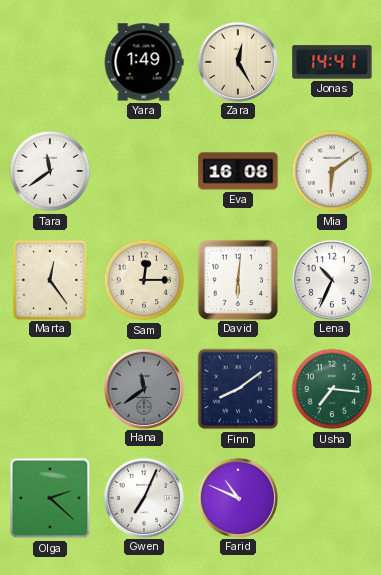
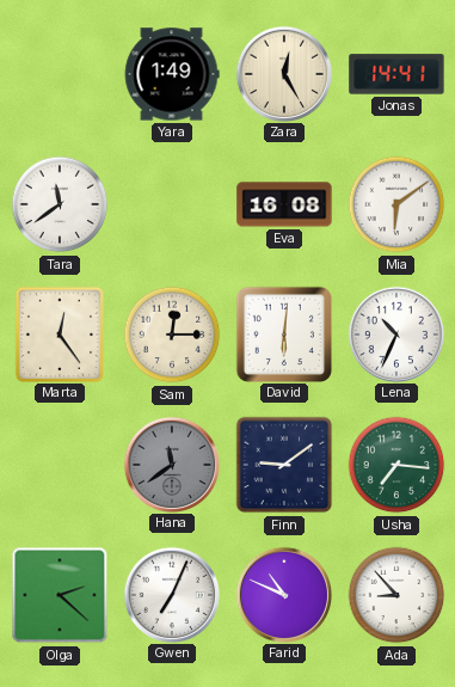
Finn: 8:09 -> 9:09 (284, 465)
Ada: none -> 8:53 (396, 595)
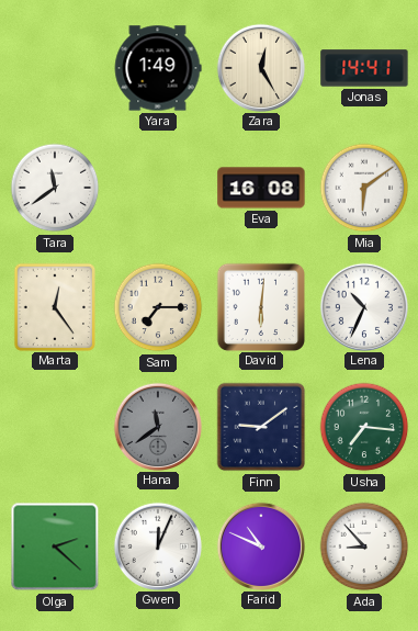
Sam: 12:15 -> 7:15 (158, 307)
Gwen: 7:04 -> 12:04 (157, 545)
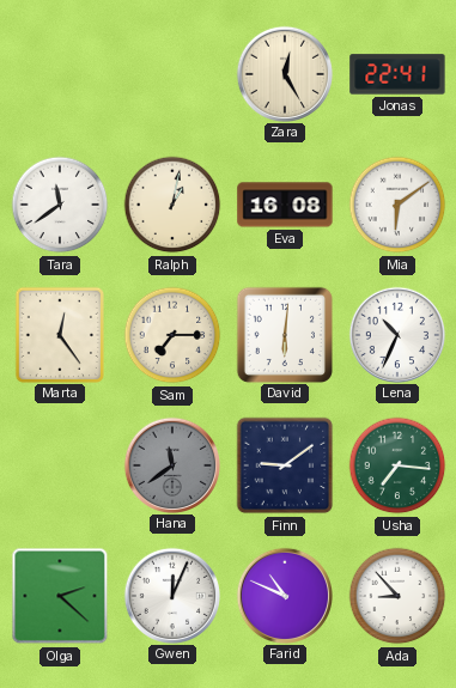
Yara: 1:49 -> none (158, 68)
Jonas: 14:41 -> 22:41 (397, 74)
Ralph: none -> 1:02 (172, 205)
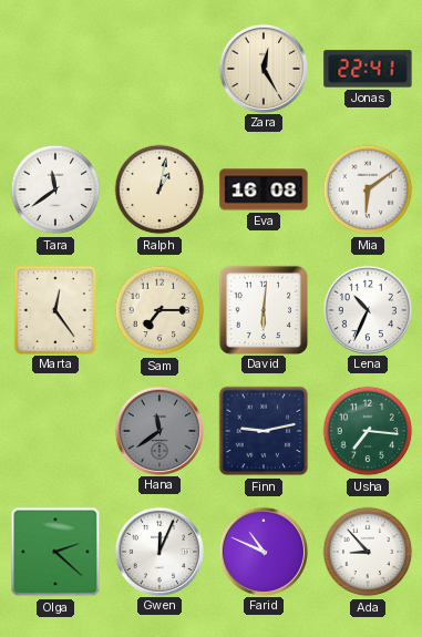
Finn: 9:09 -> 9:13 (264, 431)
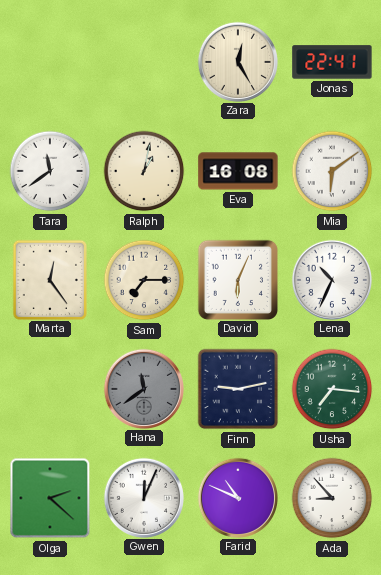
David: 6:01 -> 6:04 (237, 279)
